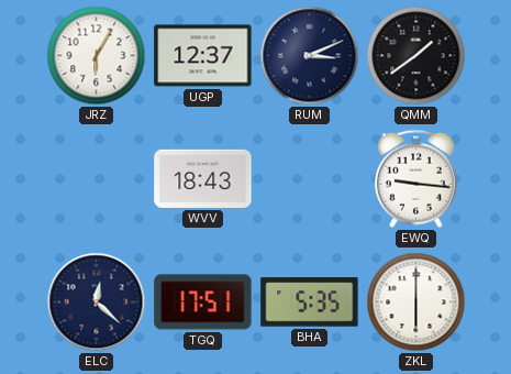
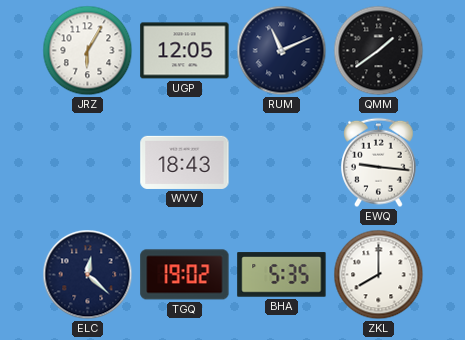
UGP: 12:37 -> 12:05 (185, 51)
RUM: 3:11 -> 11:11 (282, 51)
TGQ: 17:51 -> 19:02 (185, 275)
ZKL: 6:00 -> 8:00 (379, 275)
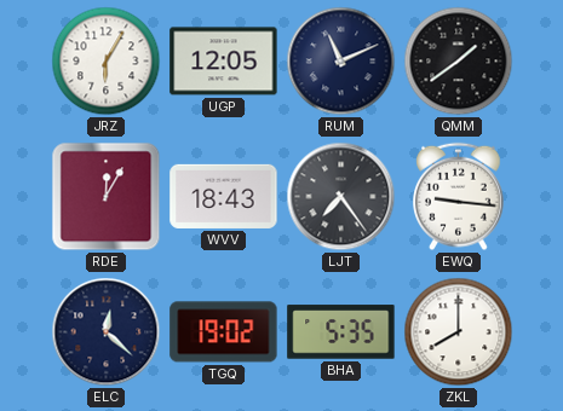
RDE: none -> 12:05 (107, 197)
LJT: none -> 7:24 (341, 197)
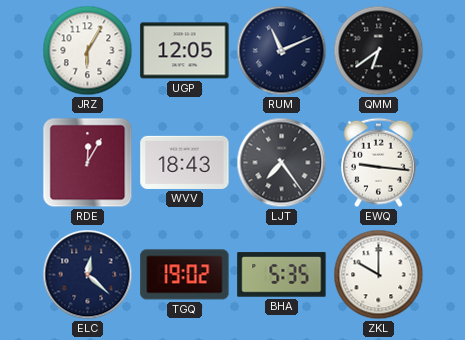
QMM: 1:39 -> 6:39 (379, 51)
ZKL: 8:00 -> 10:00 (379, 275)
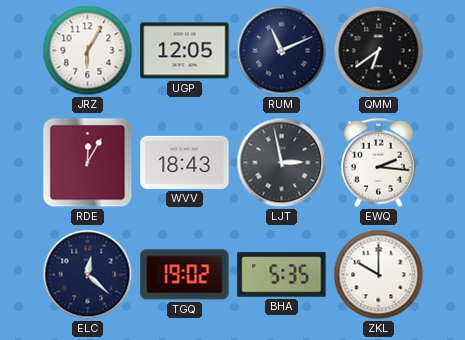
LJT: 7:24 -> 2:58 (282, 163)
EWQ: 9:16 -> 2:16 (379, 163)
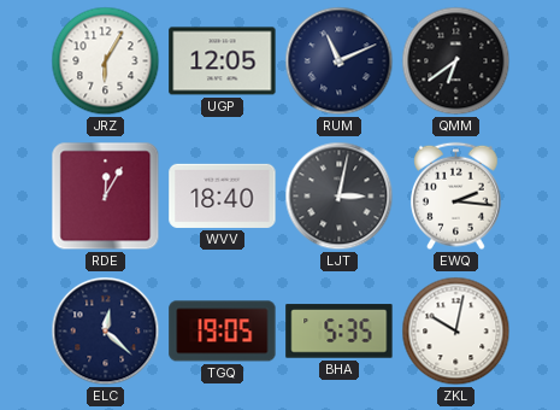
WVV: 18:43 -> 18:40 (223, 195)
LJT: 2:58 -> 3:02 (340, 197)
TGQ: 19:02 -> 19:05 (223, 332)
ZKL: 10:00 -> 10:02 (456, 332)
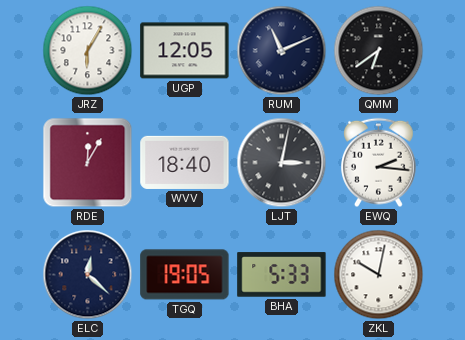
BHA: 5:35 -> 5:33 (282, 275)
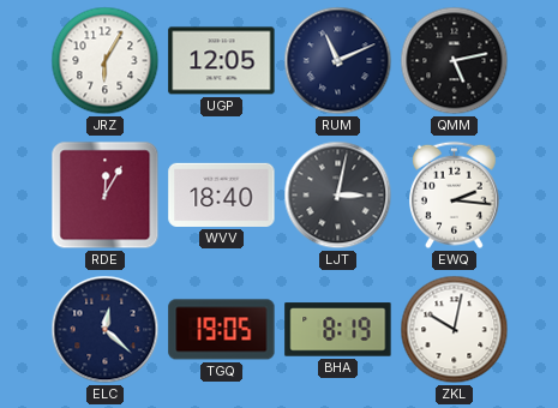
QMM: 6:39 -> 5:13 (455, 61)
BHA: 5:33 -> 8:19 (338, 330)
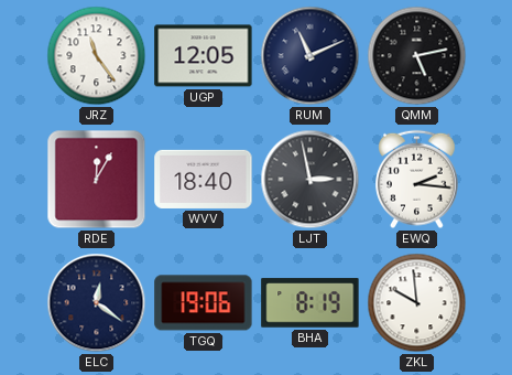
JRZ: 6:05 -> 11:24 (97, 56)
LJT: 3:02 -> 2:58 (311, 180)
ELC: 12:22 -> 12:21 (97, 303)
TGQ: 19:05 -> 19:06 (204, 303)
ZKL: 10:02 -> 9:59 (417, 303)
